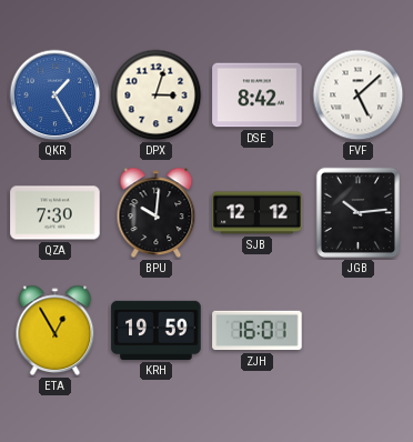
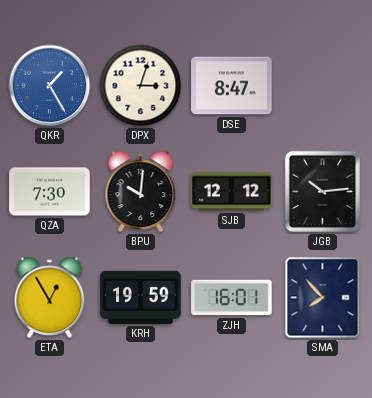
DSE: 8:42 -> 8:47 (232, 86)
FVF: 5:08 -> none (359, 96)
SMA: none -> 7:53 (323, 298)
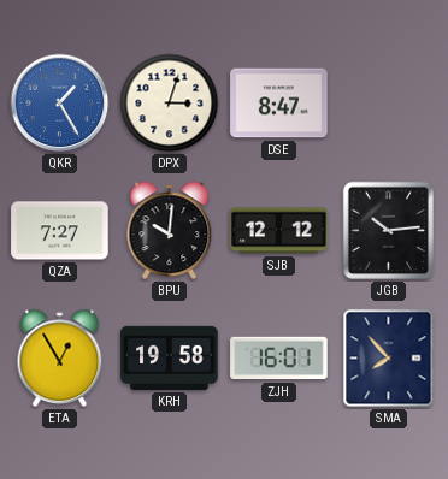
QZA: 7:30 -> 7:27 (60, 231)
KRH: 19:59 -> 19:58 (170, 357)
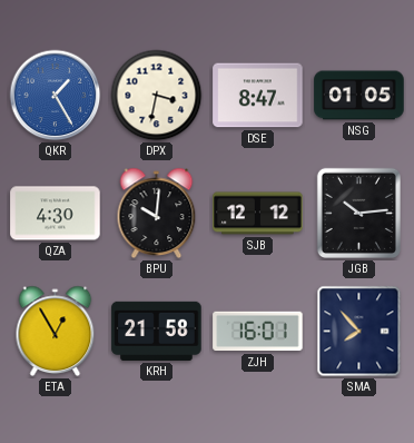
DPX: 3:03 -> 3:32 (157, 96)
NSG: none -> 01:05 (359, 96)
QZA: 7:27 -> 4:30 (56, 214)
KRH: 19:58 -> 21:58 (157, 331)
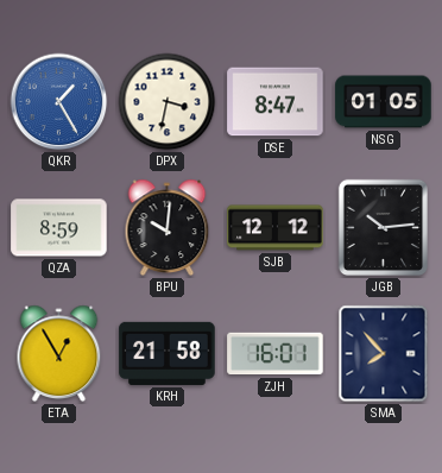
QZA: 4:30 -> 8:59 (59, 228)
